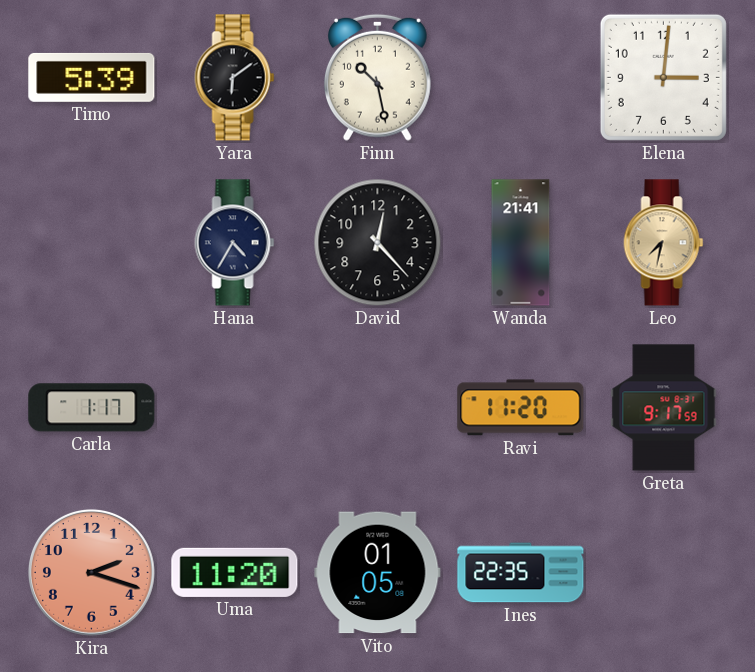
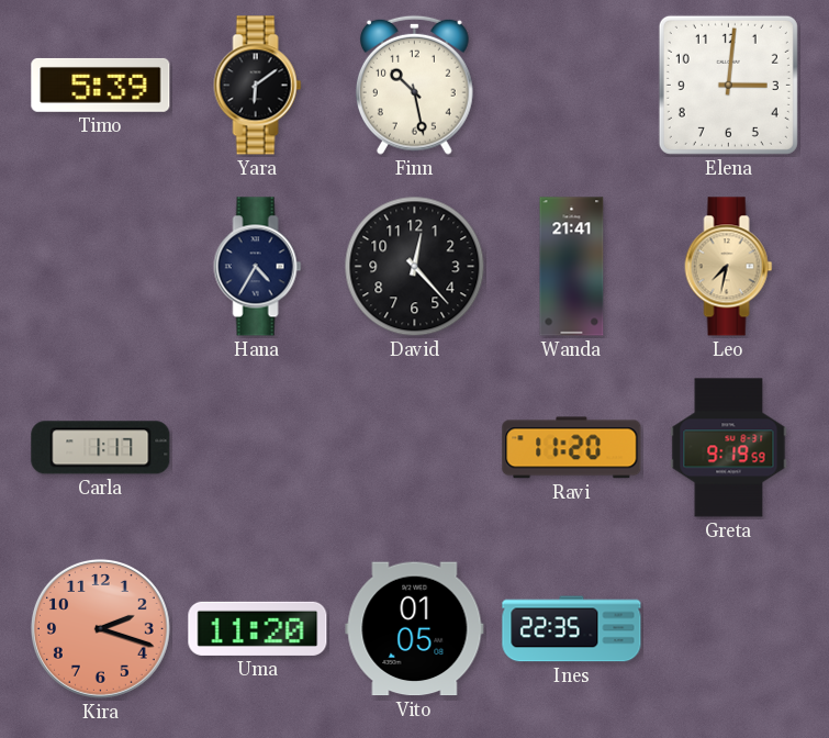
Greta: 9:17 -> 9:19 (729, 448)
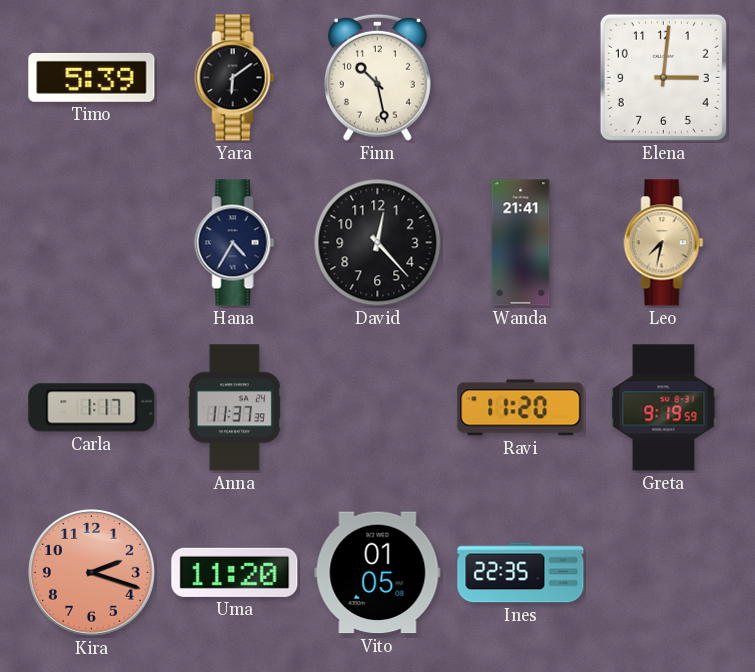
Anna: none -> 11:37 (234, 408)
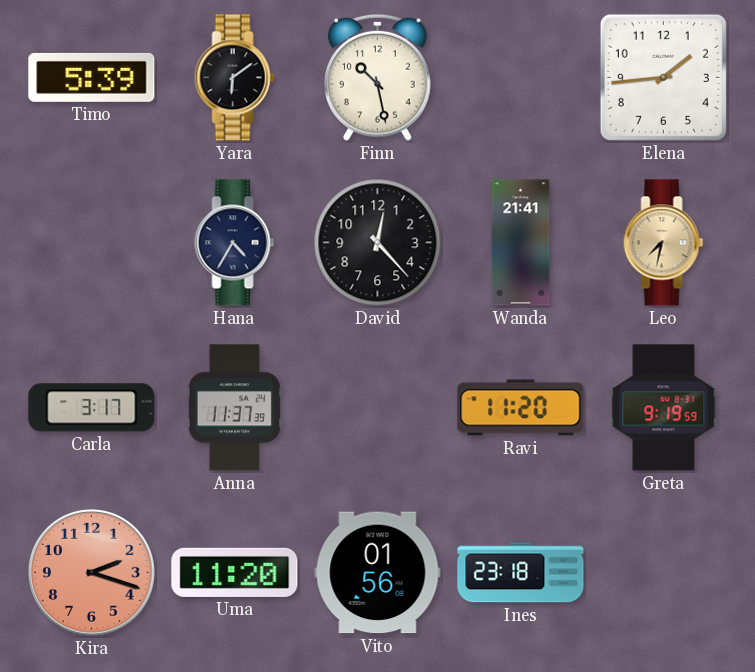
Elena: 3:01 -> 1:44 (663, 77)
Carla: 1:17 -> 3:17 (92, 408)
Vito: 01:05 -> 01:56 (378, 573)
Ines: 22:35 -> 23:18 (521, 573)
